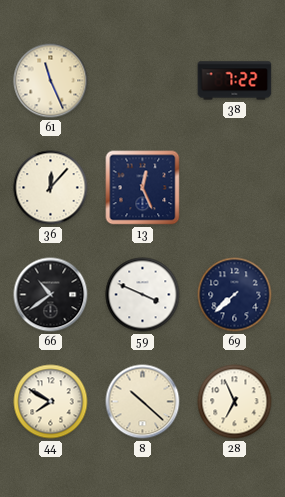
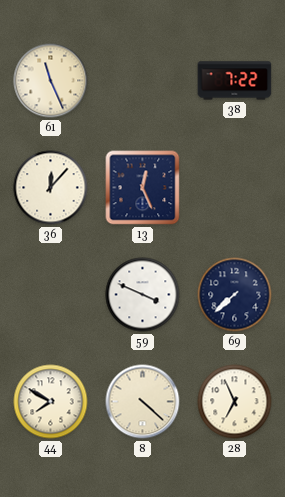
66: 10:39 -> none (51, 295)
8: 10:22 -> 4:22 (143, 402)
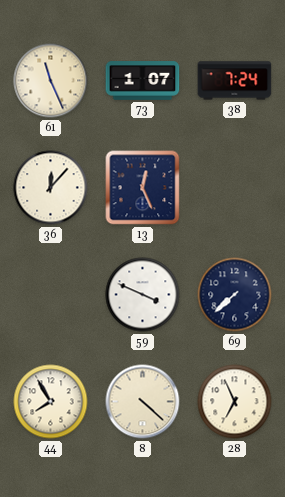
73: none -> 1:07 (143, 81)
38: 7:22 -> 7:24 (235, 81)
44: 7:50 -> 7:55 (51, 402)
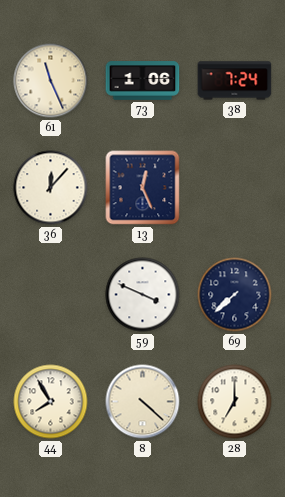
73: 1:07 -> 1:06 (143, 81)
28: 6:56 -> 7:00 (235, 402)
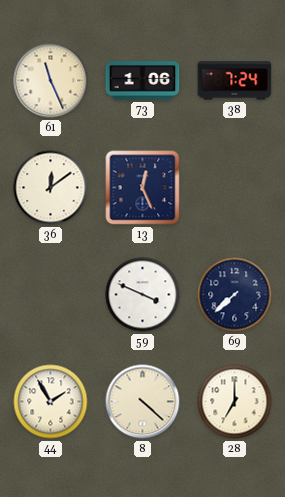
36: 12:07 -> 12:09 (51, 188)
44: 7:55 -> 1:55 (51, 402)
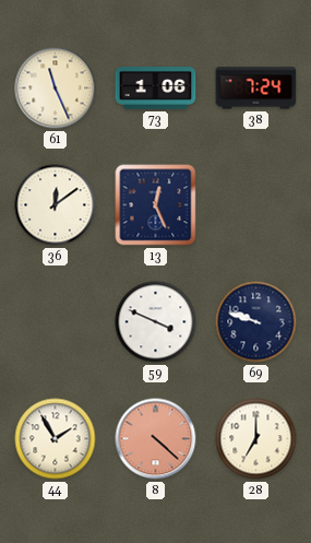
69: 7:38 -> 9:48 (256, 322)
8 dial: cream -> salmon (156, 439)
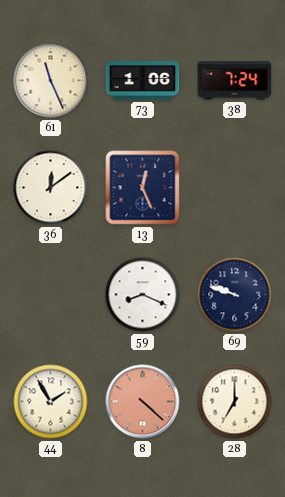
59: 3:49 -> 8:19 (143, 295)
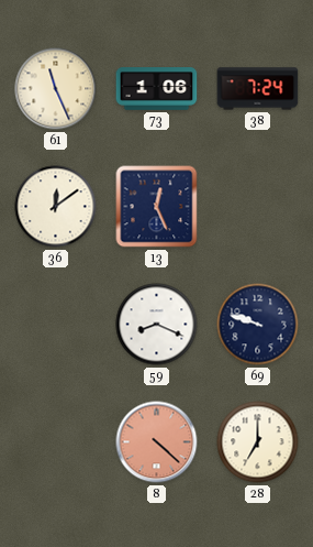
44: 1:55 -> none (51, 402)
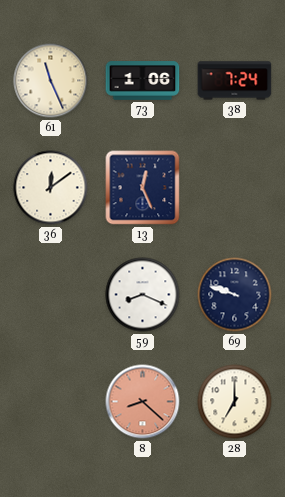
8: 4:22 -> 8:22 (143, 402)
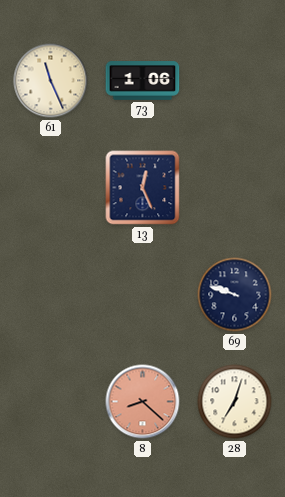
38: 7:24 -> none (235, 81)
36: 12:09 -> none (51, 188)
59: 8:19 -> none (143, 295)
28: 7:00 -> 7:03 (235, 402)
